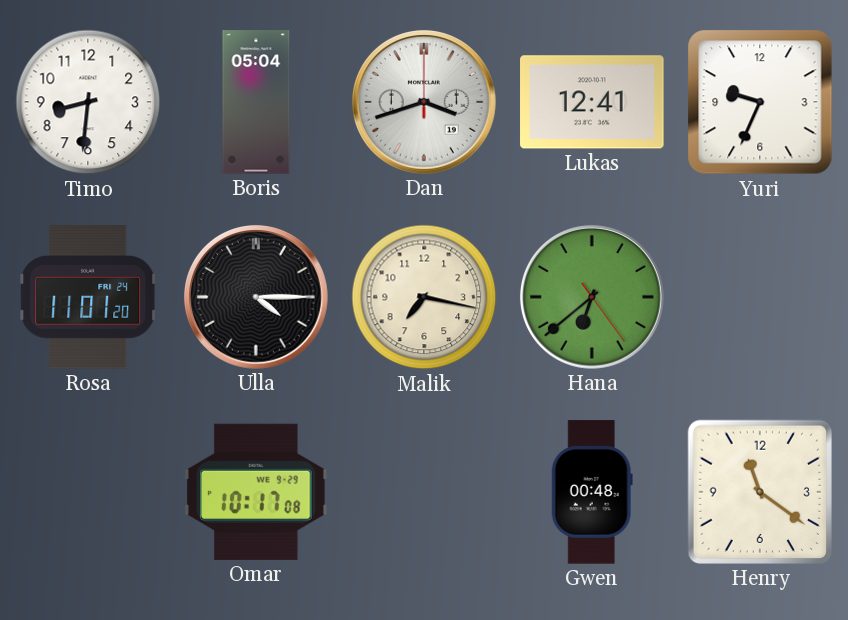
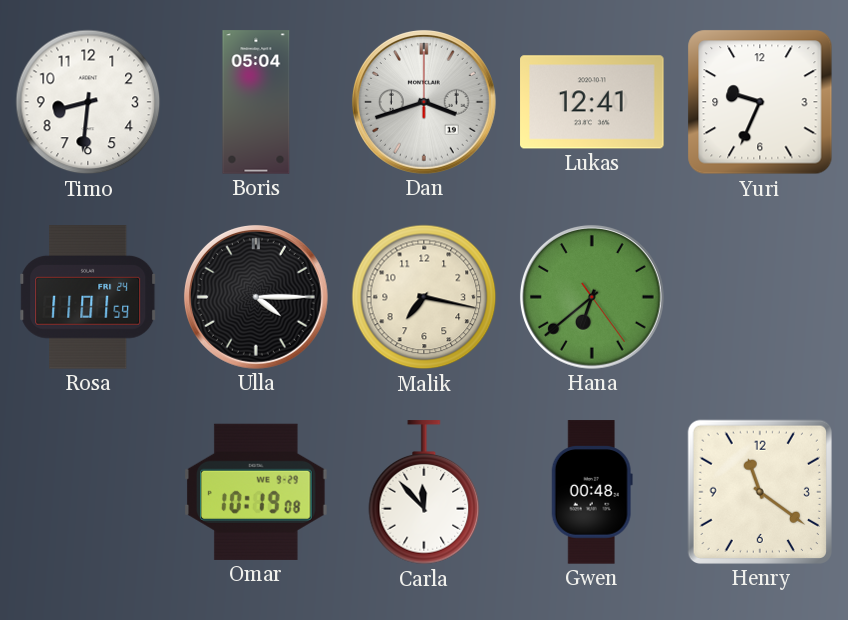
Rosa: 11:01:20 -> 11:01:59 (88, 297)
Omar: 10:17 -> 10:19 (256, 492)
Carla: none -> 11:53 (424, 493)
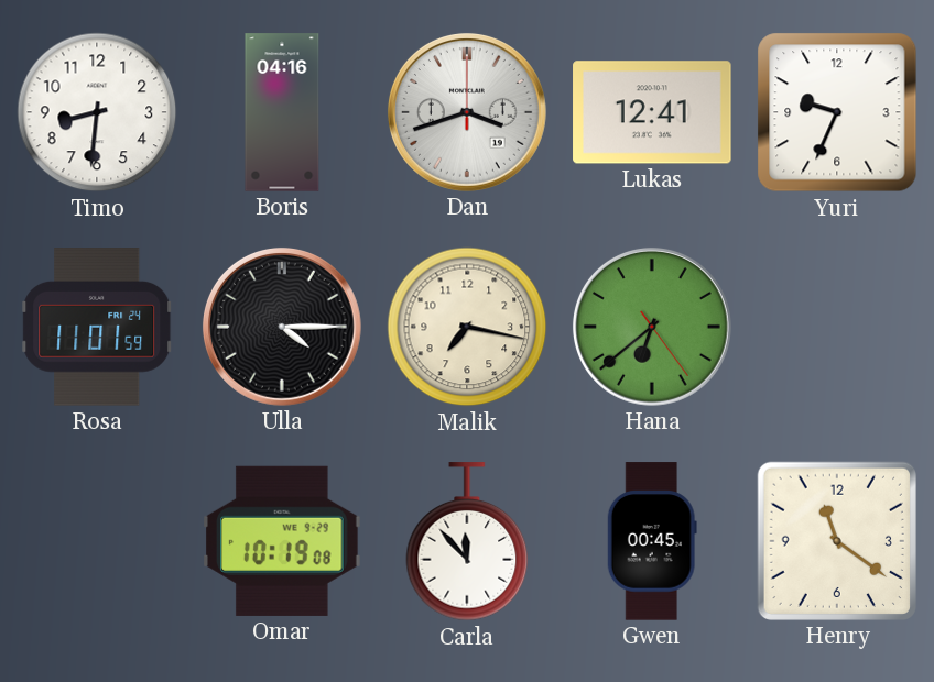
Boris: 05:04 -> 04:16 (282, 112)
Gwen: 00:48 -> 00:45 (652, 541)
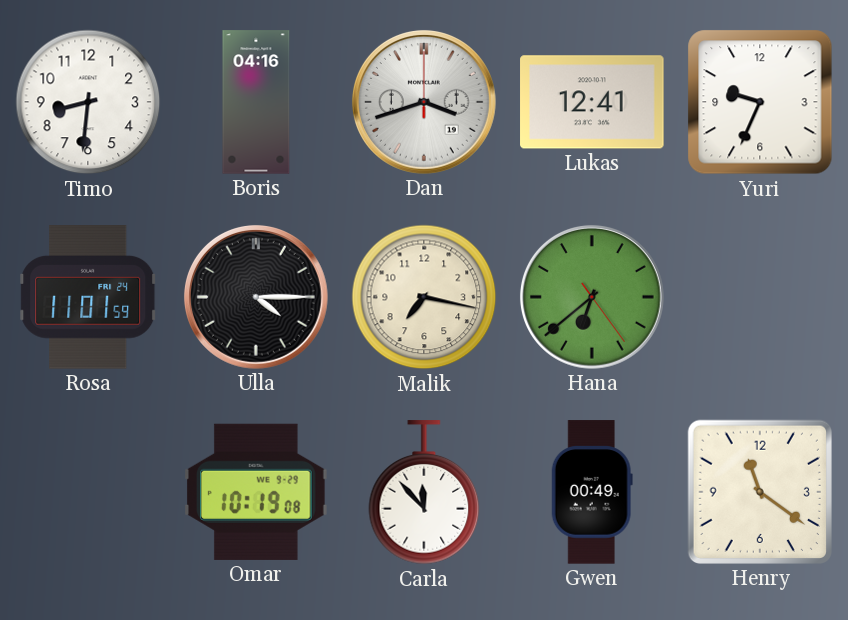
Gwen: 00:45 -> 00:49 (592, 492)
